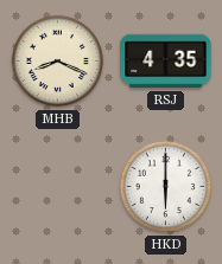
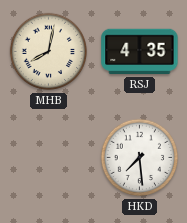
MHB: 8:19 -> 8:02 (49, 52)
HKD: 6:00 -> 7:29 (140, 158)
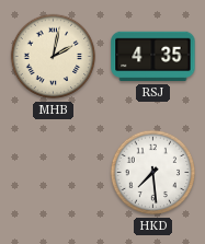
MHB: 8:02 -> 2:02 (54, 57)
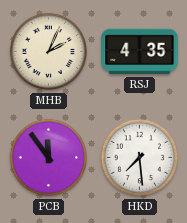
MHB: 2:02 -> 2:04 (49, 52)
PCB: none -> 11:54 (49, 158)
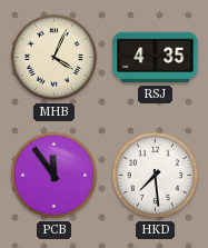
MHB: 2:04 -> 4:04 (55, 58)
